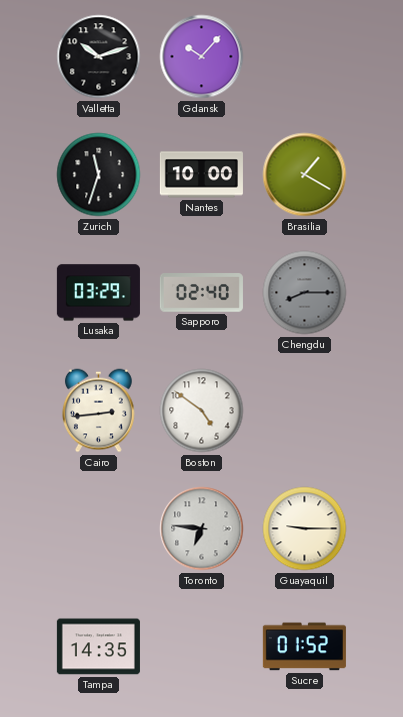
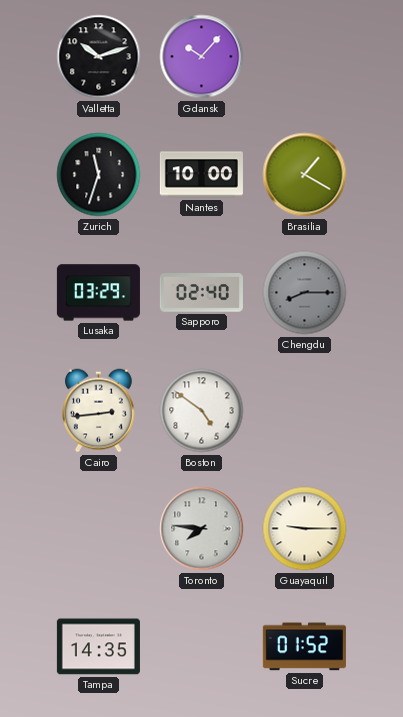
Toronto: 6:46 -> 7:46 (202, 529)
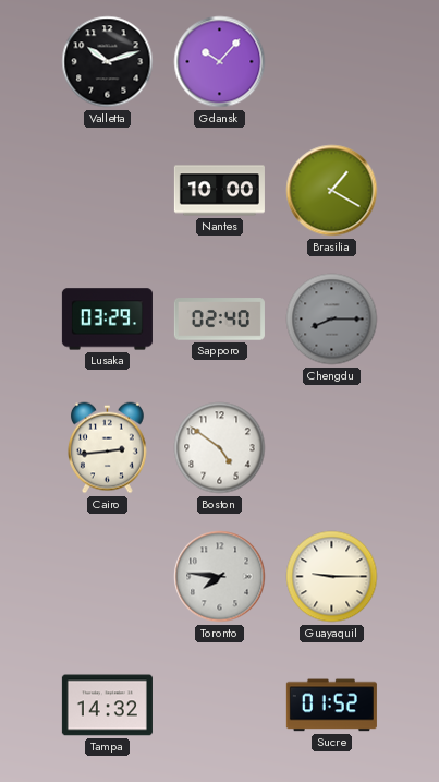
Zurich: 11:33 -> none (99, 175)
Tampa: 14:35 -> 14:32 (107, 706)
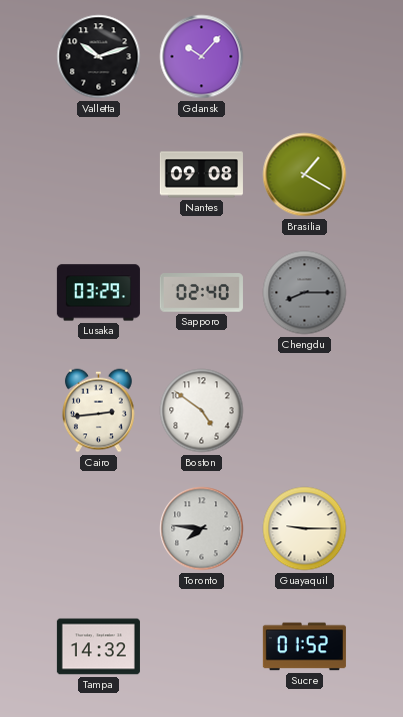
Nantes: 10:00 -> 09:08 (201, 175)
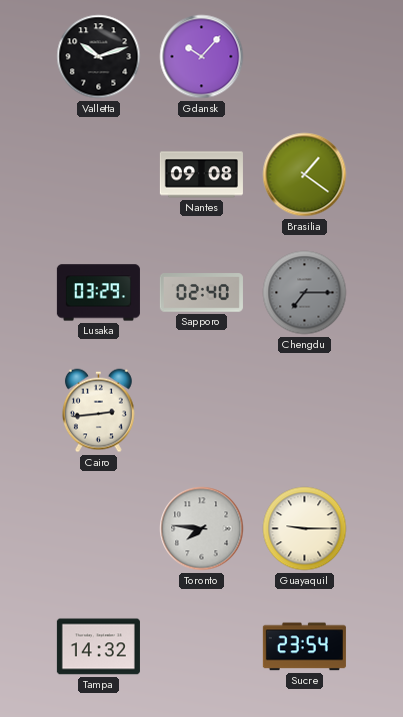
Brasilia: 1:20 -> 1:21 (305, 175)
Chengdu: 8:15 -> 7:15 (305, 293)
Boston: 4:51 -> none (202, 411)
Sucre: 01:52 -> 23:54 (304, 647)
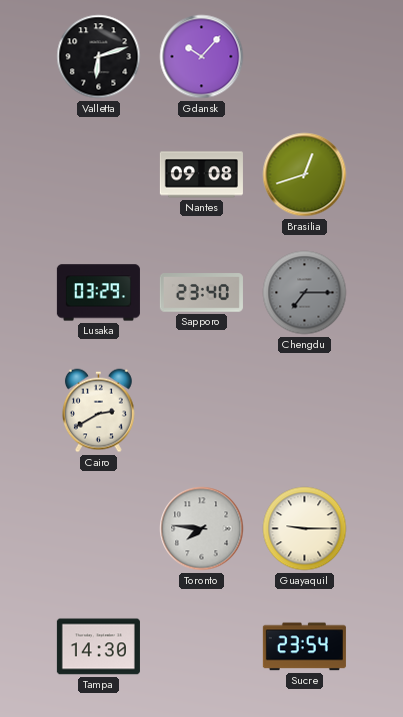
Valletta: 10:12 -> 6:12 (99, 57)
Brasilia: 1:21 -> 12:42 (305, 175)
Sapporo: 02:40 -> 23:40 (201, 293)
Cairo: 2:44 -> 2:40 (98, 411)
Tampa: 14:32 -> 14:30 (98, 647)
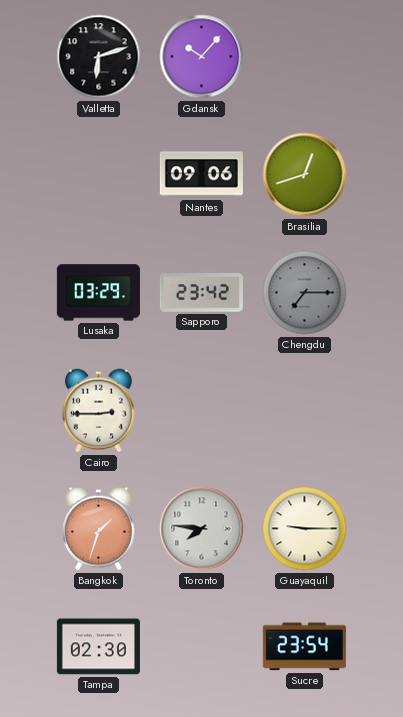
Nantes: 09:08 -> 09:06 (201, 175)
Sapporo: 23:40 -> 23:42 (201, 293)
Cairo: 2:40 -> 2:45 (98, 411)
Bangkok: none -> 1:33 (98, 529)
Tampa: 14:30 -> 02:30 (98, 647)
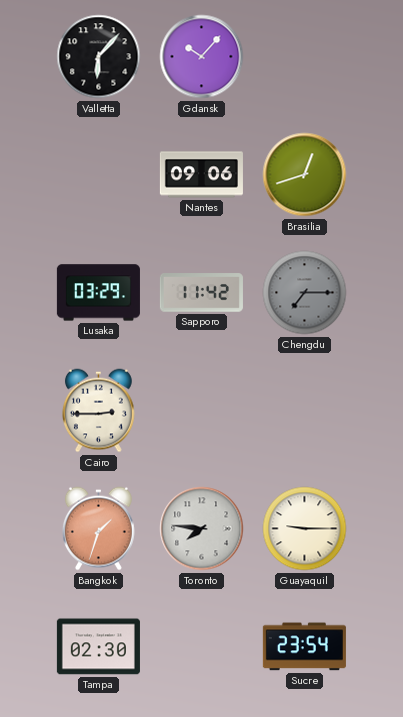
Valletta: 6:12 -> 6:07 (99, 57)
Sapporo: 23:42 -> 11:42 (201, 293)
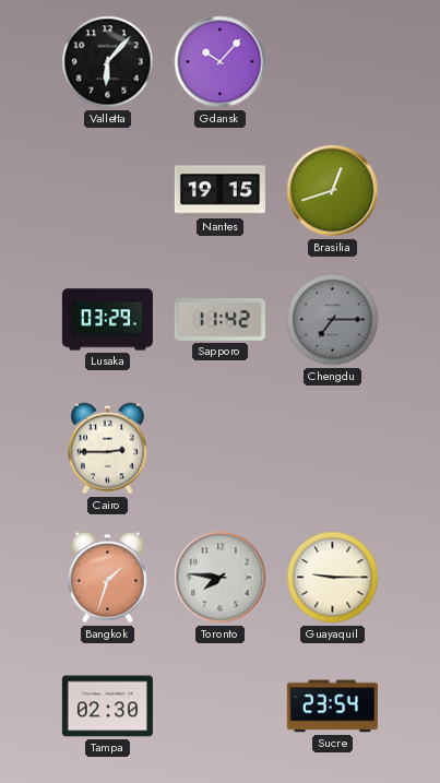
Nantes: 09:06 -> 19:15 (219, 191)
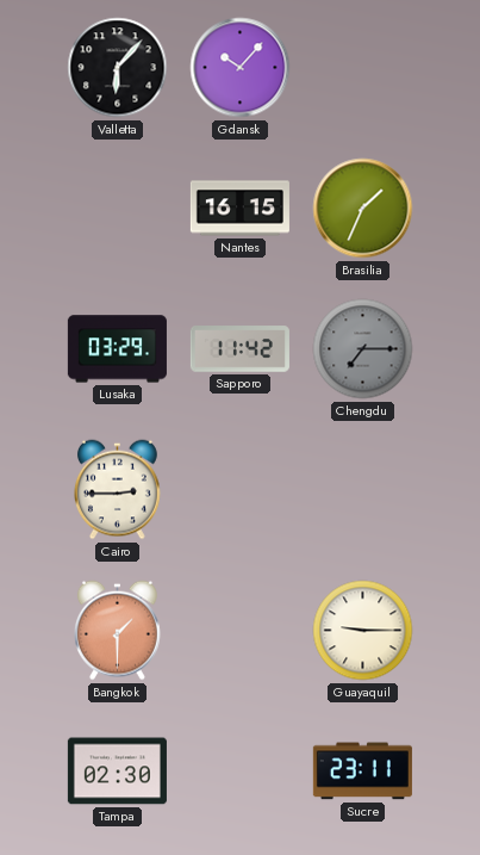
Nantes: 19:15 -> 16:15 (239, 209)
Brasilia: 12:42 -> 1:34 (363, 209)
Bangkok: 1:33 -> 1:30 (117, 631)
Toronto: 7:46 -> none (221, 578)
Sucre: 23:54 -> 23:11 (362, 772)
